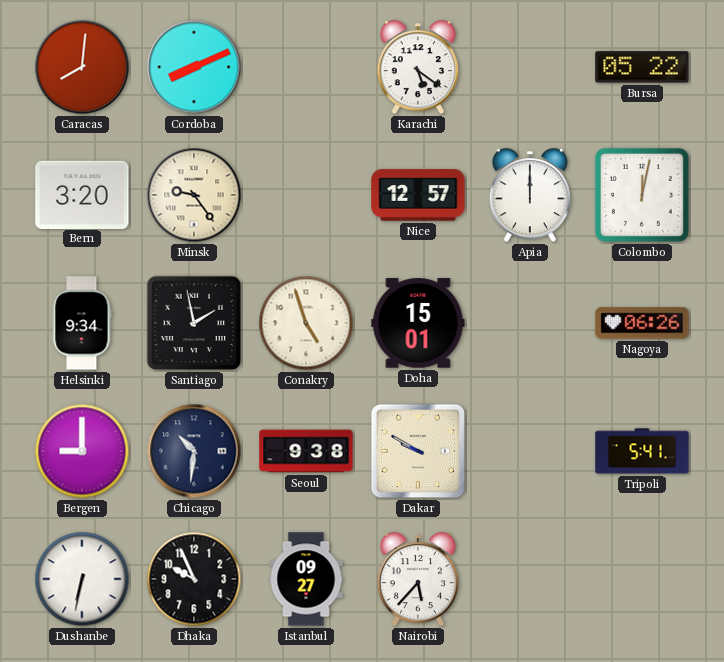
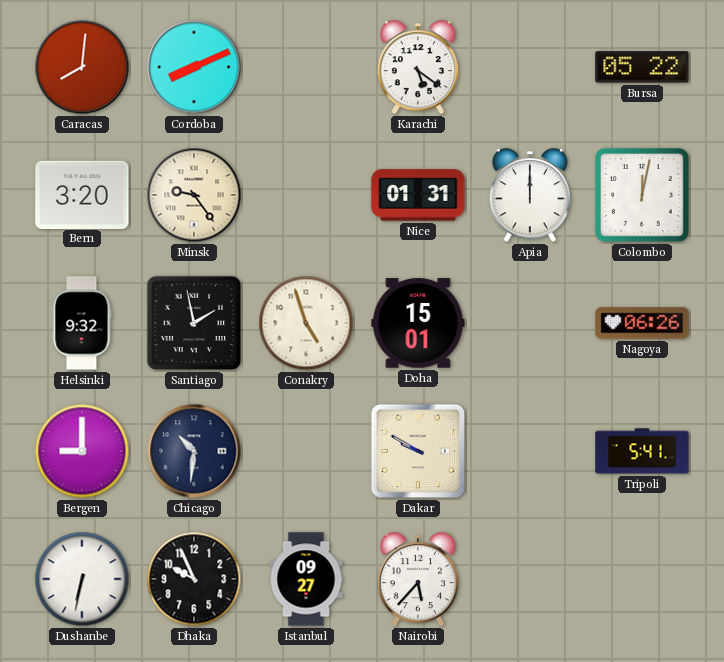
Nice: 12:57 -> 01:31 (418, 195)
Helsinki: 9:34 -> 9:32 (82, 323)
Seoul: 9:38 -> none (306, 451)
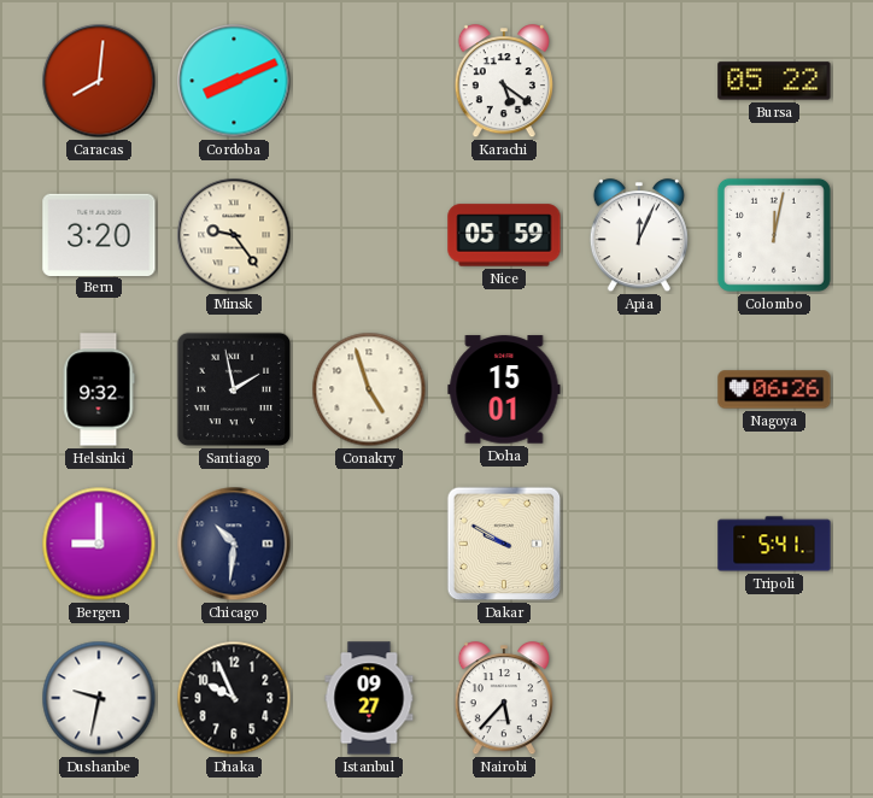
Nice: 01:31 -> 05:59 (504, 235)
Apia: 12:00 -> 12:04 (639, 236)
Dushanbe: 6:32 -> 9:32 (99, 698)
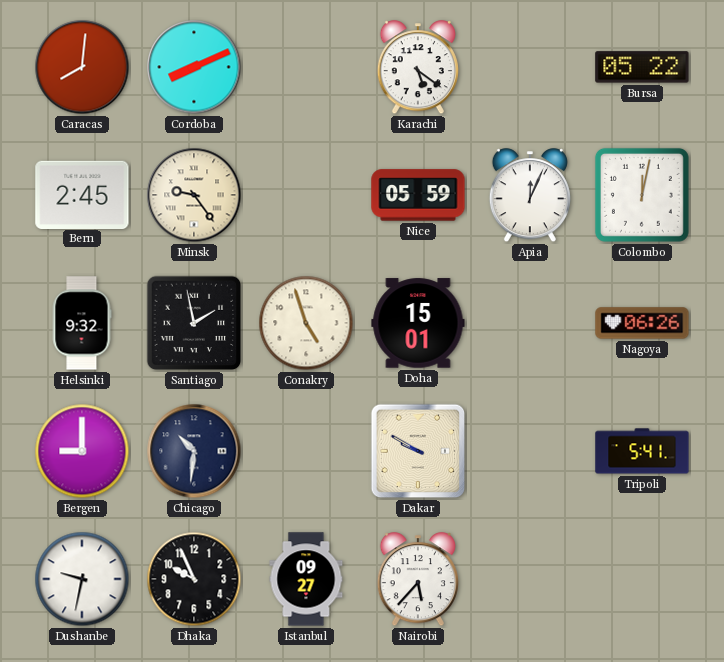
Bern: 3:20 -> 2:45 (82, 194)
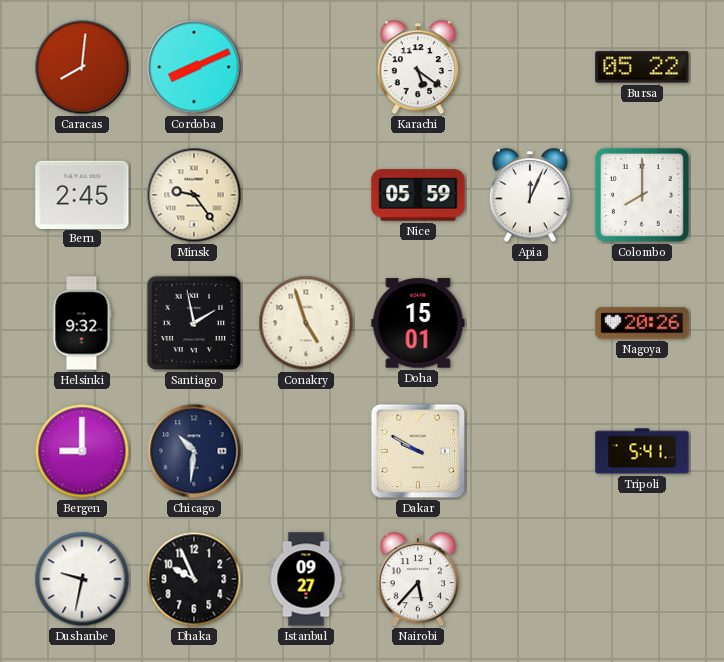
Colombo: 12:02 -> 8:00 (642, 195)
Nagoya: 06:26 -> 20:26 (642, 323)
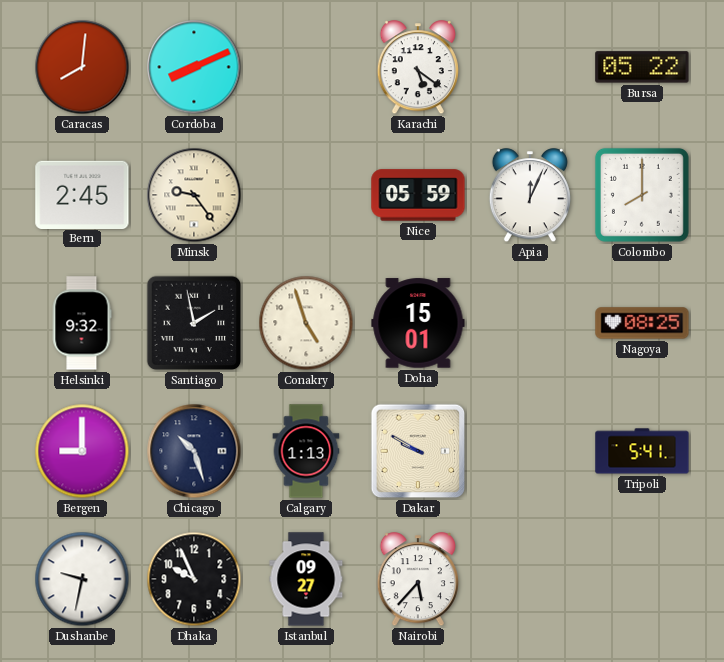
Nagoya: 20:26 -> 08:25 (642, 323)
Chicago: 10:31 -> 10:27 (194, 451)
Calgary: none -> 1:13 (306, 451)
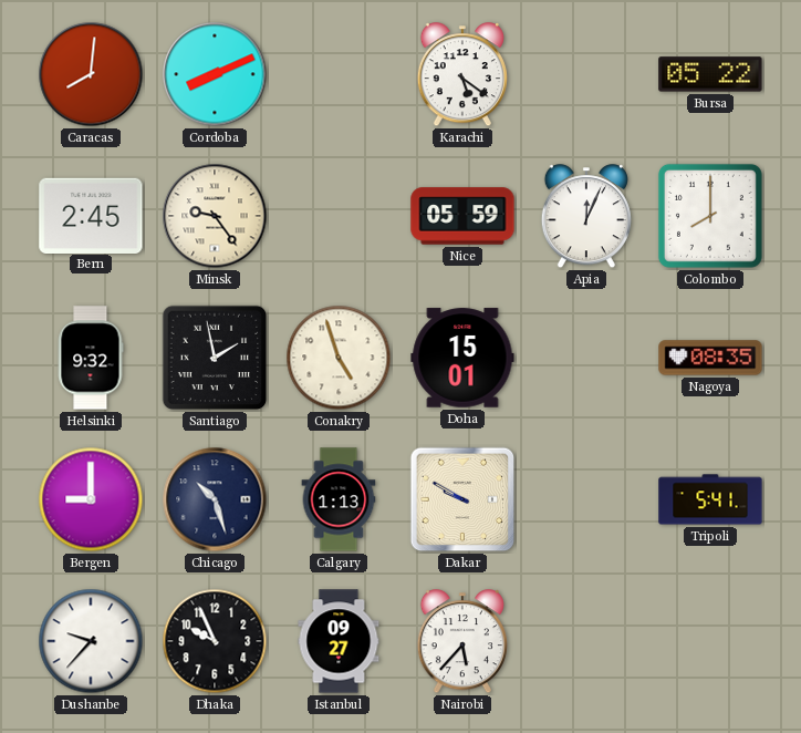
Nagoya: 08:25 -> 08:35 (710, 358)
Dushanbe: 9:32 -> 9:37 (91, 641)
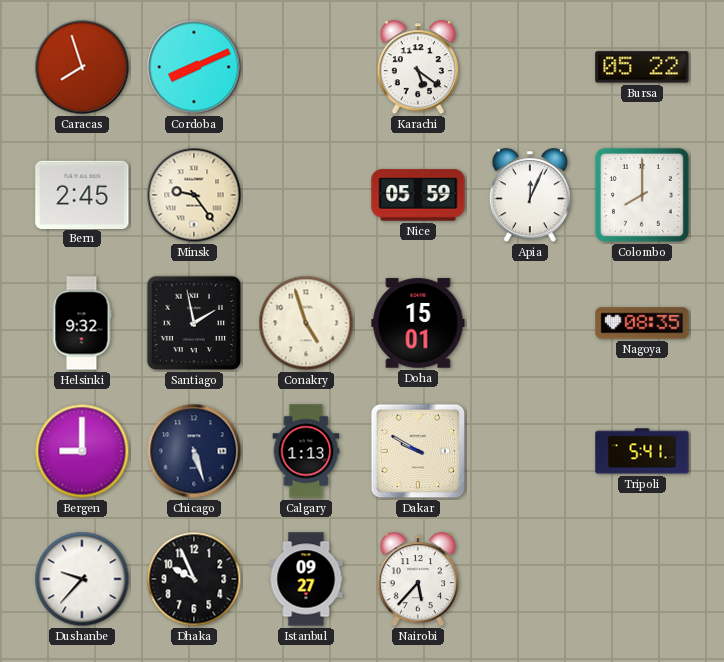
Caracas: 8:01 -> 7:57 (82, 67)
Chicago: 10:27 -> 5:27 (194, 451)
